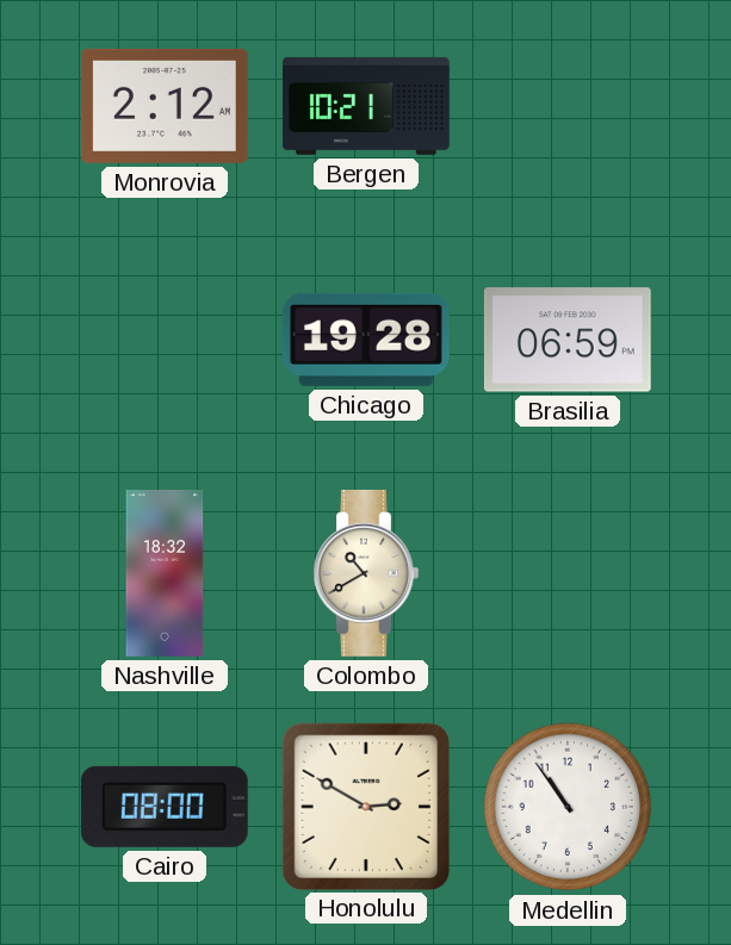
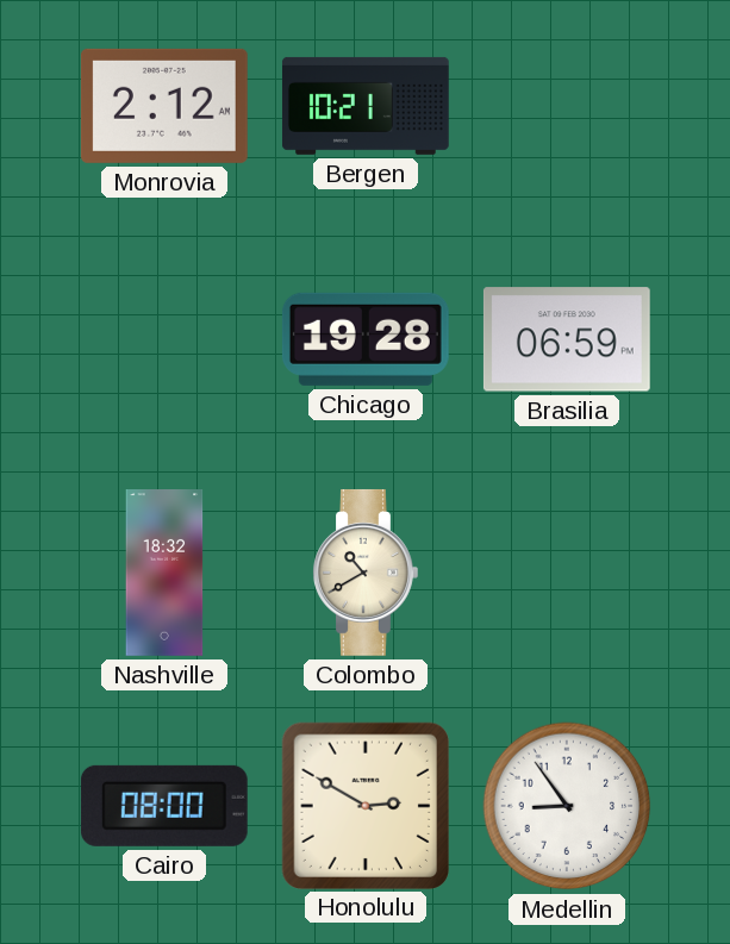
Medellin: 10:54 -> 8:54 (567, 806)
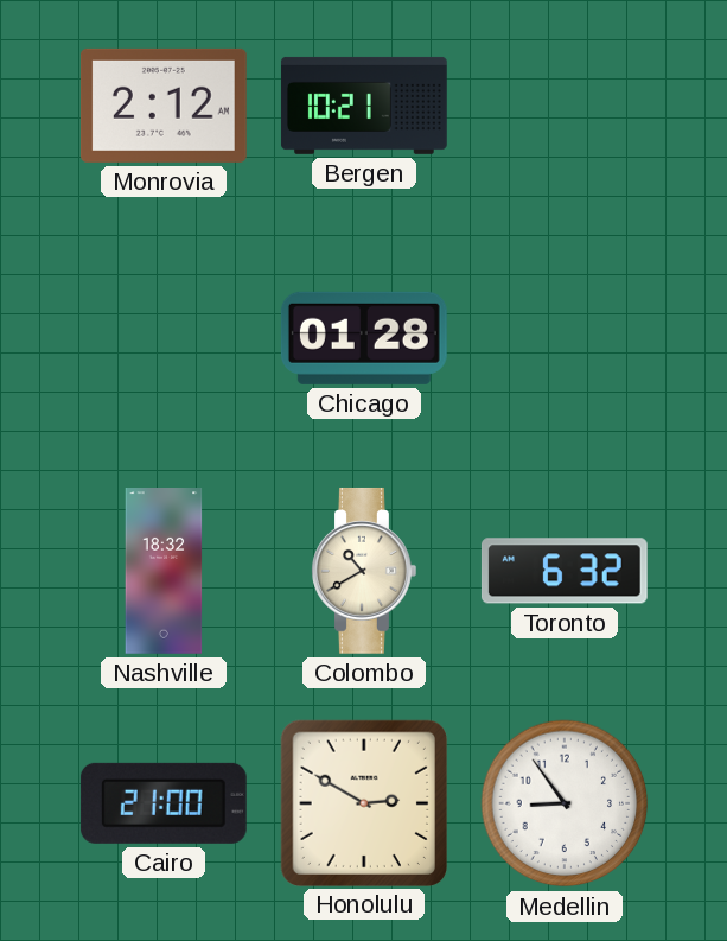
Chicago: 19:28 -> 01:28 (364, 338)
Brasilia: 06:59 -> none (567, 339)
Toronto: none -> 6:32 (565, 571)
Cairo: 08:00 -> 21:00 (164, 803)
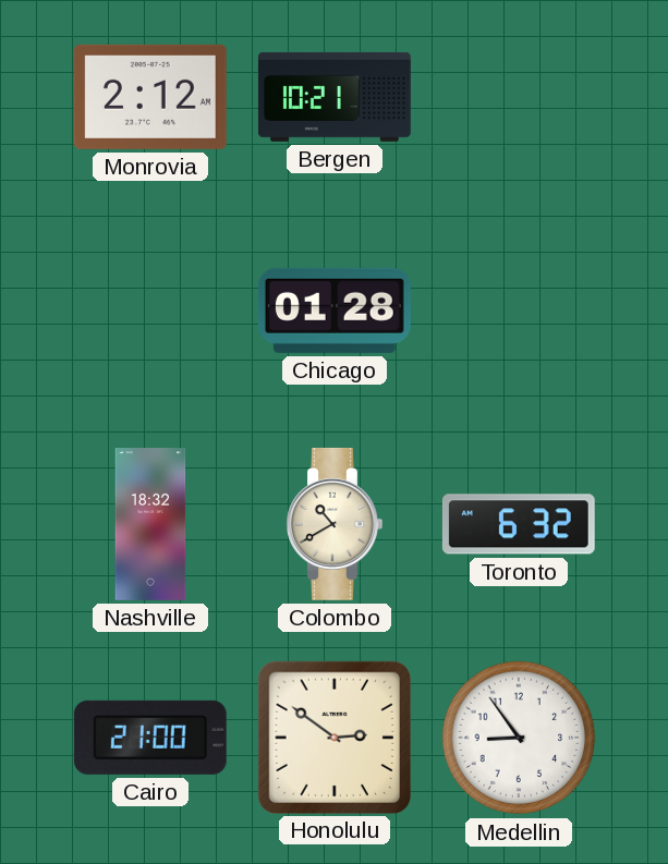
Honolulu: 2:50 -> 2:51 (333, 737)
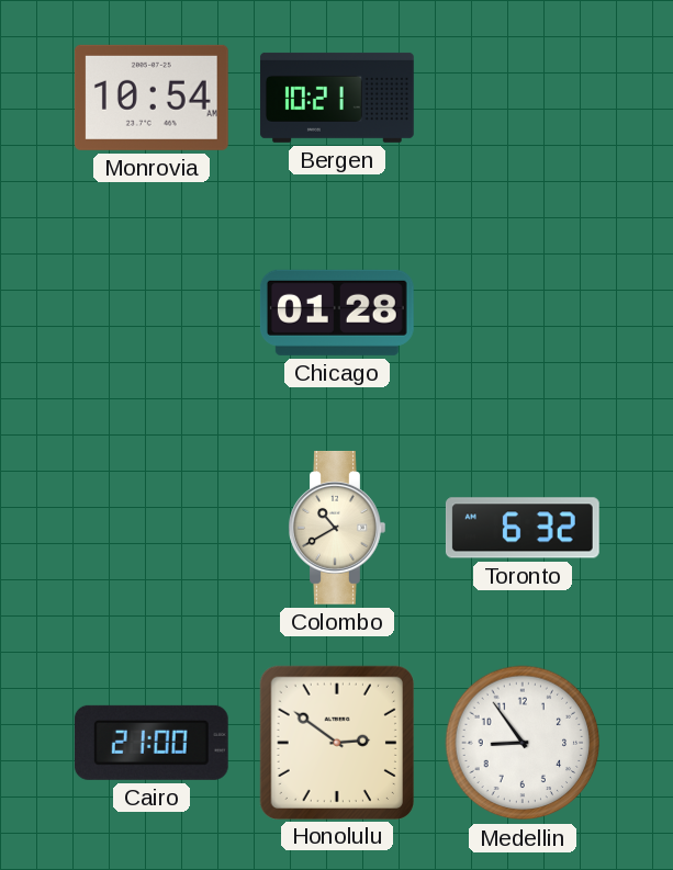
Monrovia: 2:12 -> 10:54 (152, 98)
Nashville: 18:32 -> none (150, 525)
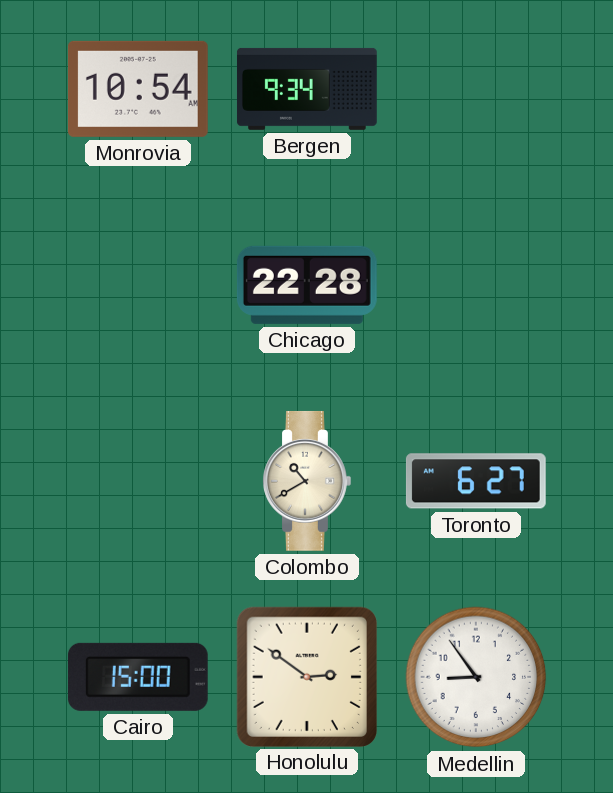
Bergen: 10:21 -> 9:34 (307, 89)
Chicago: 01:28 -> 22:28 (307, 285)
Toronto: 6:32 -> 6:27 (476, 481)
Cairo: 21:00 -> 15:00 (138, 677)
